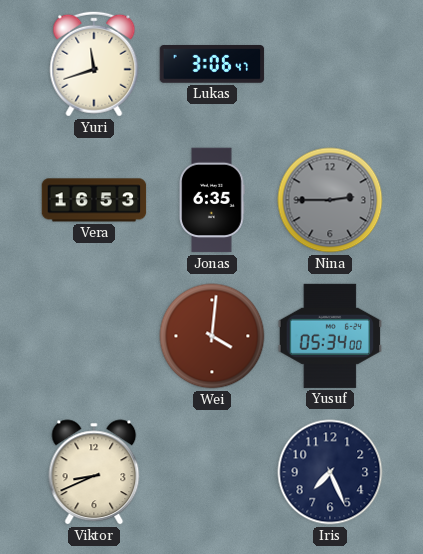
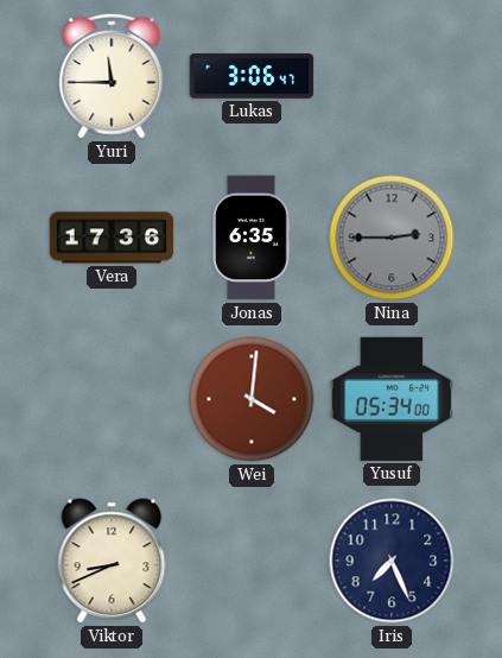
Yuri: 11:42 -> 11:45 (112, 76)
Vera: 16:53 -> 17:36 (112, 238)
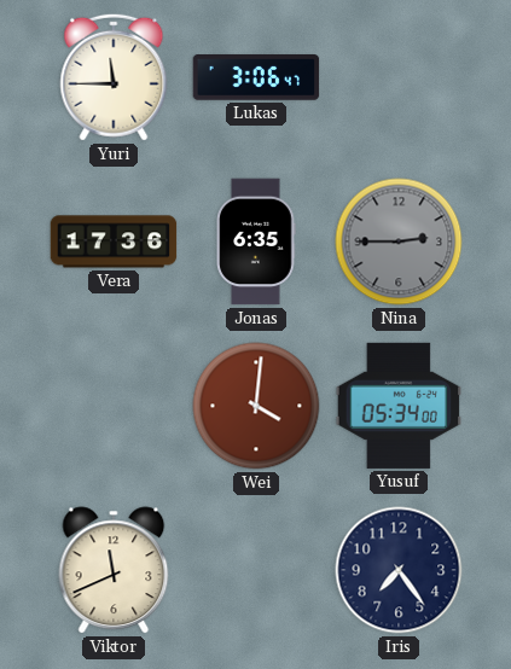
Viktor: 8:41 -> 11:41 (114, 570)
Iris: 7:26 -> 7:24 (399, 570)
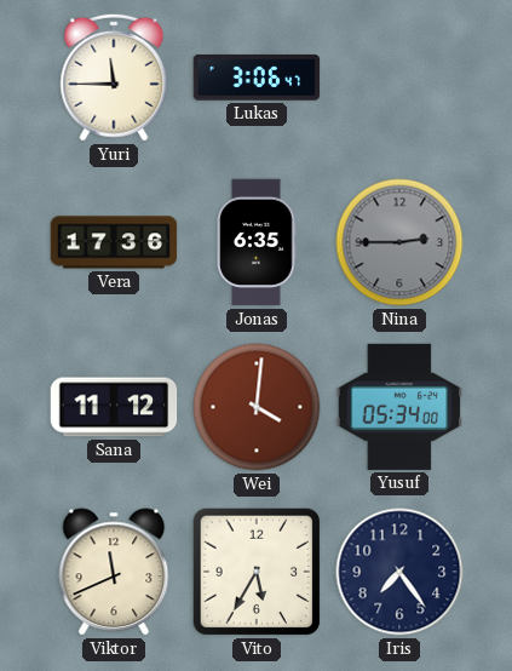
Sana: none -> 11:12 (114, 407)
Vito: none -> 5:35 (257, 572)
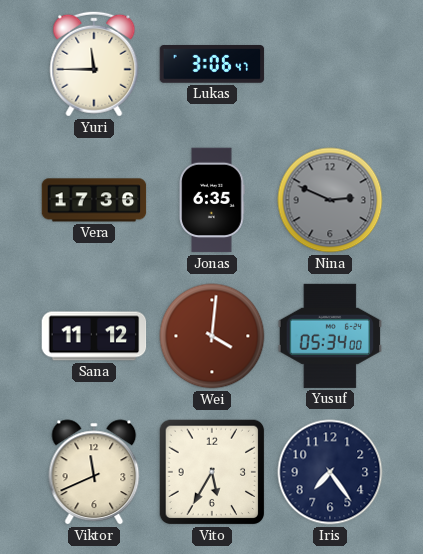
Nina: 2:45 -> 2:49 (330, 200)
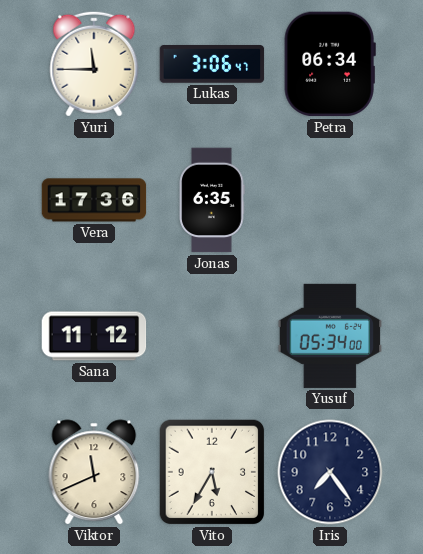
Petra: none -> 06:34 (330, 64)
Nina: 2:49 -> none (330, 200)
Wei: 4:01 -> none (212, 336)
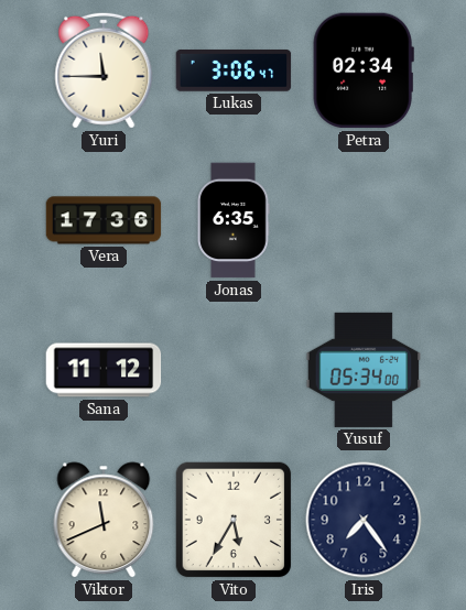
Petra: 06:34 -> 02:34 (364, 70)
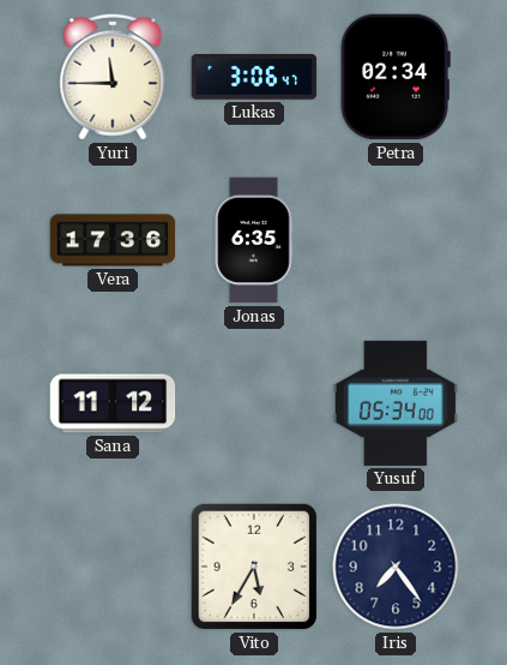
Viktor: 11:41 -> none (104, 520)
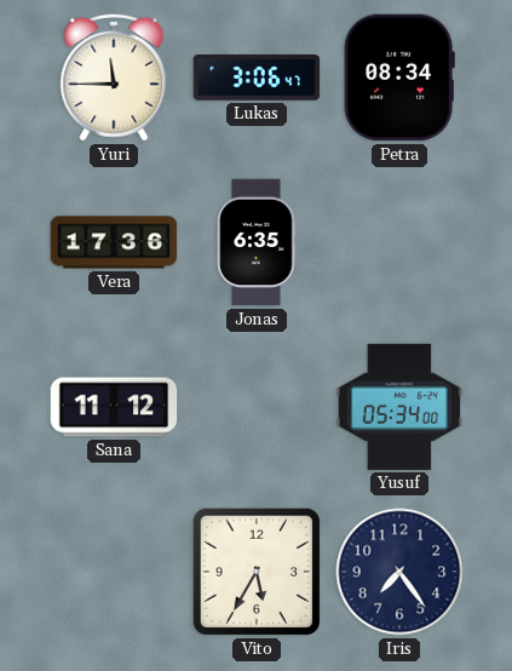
Petra: 02:34 -> 08:34 (399, 78)
